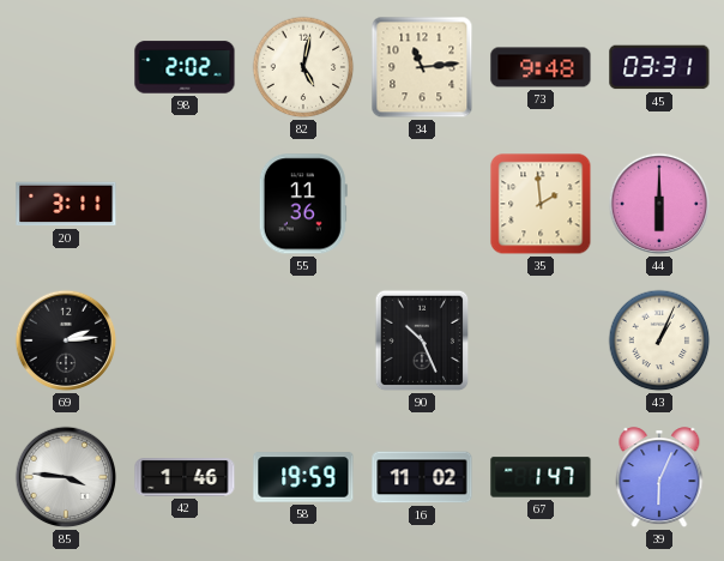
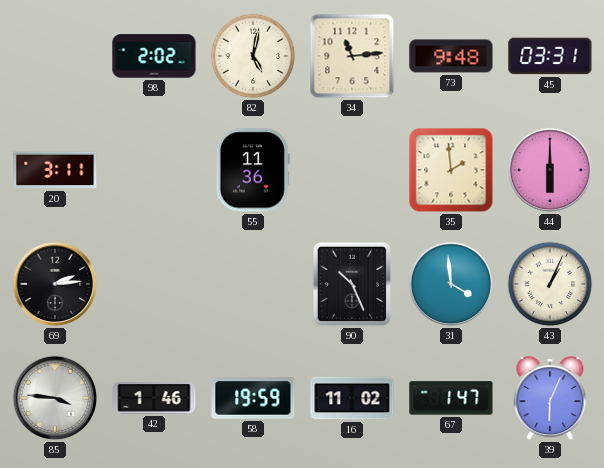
31: none -> 3:59 (451, 284)
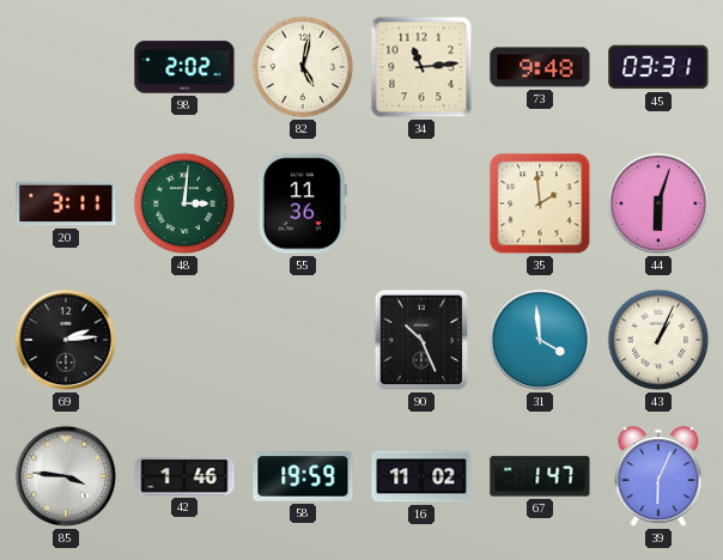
48: none -> 3:01 (184, 203)
44: 6:00 -> 6:03 (658, 203)
